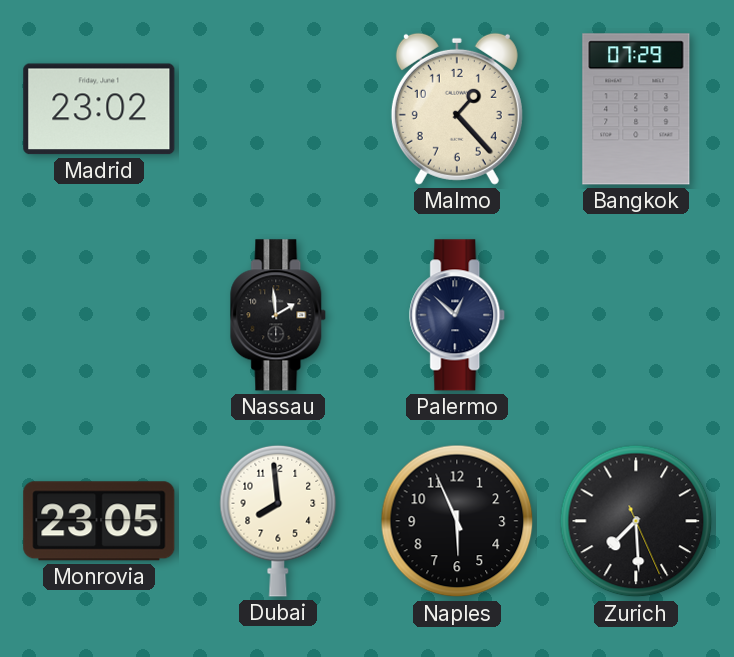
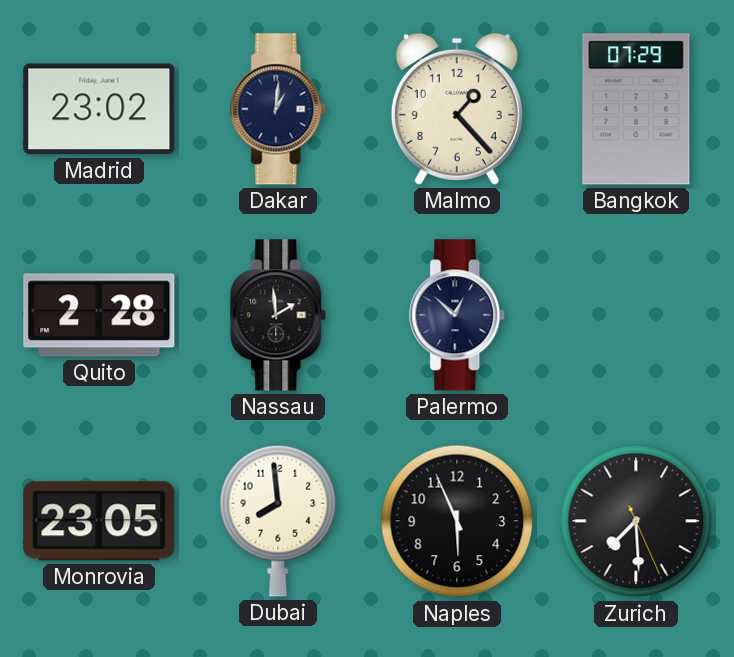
Dakar: none -> 1:01 (279, 109)
Quito: none -> 2:28 (99, 315)
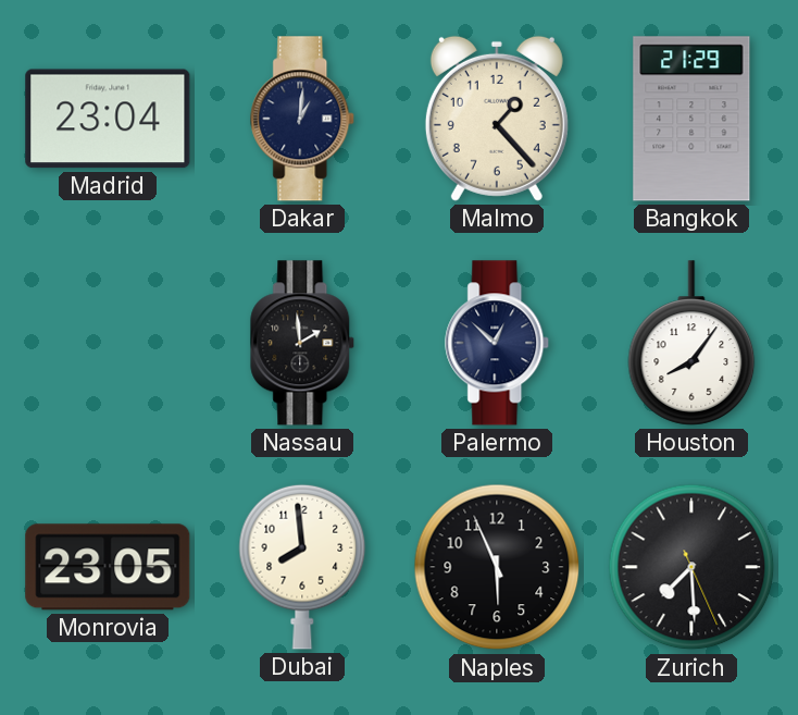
Madrid: 23:02 -> 23:04 (108, 119)
Bangkok: 07:29 -> 21:29 (691, 119)
Quito: 2:28 -> none (99, 315)
Houston: none -> 8:06 (691, 343)
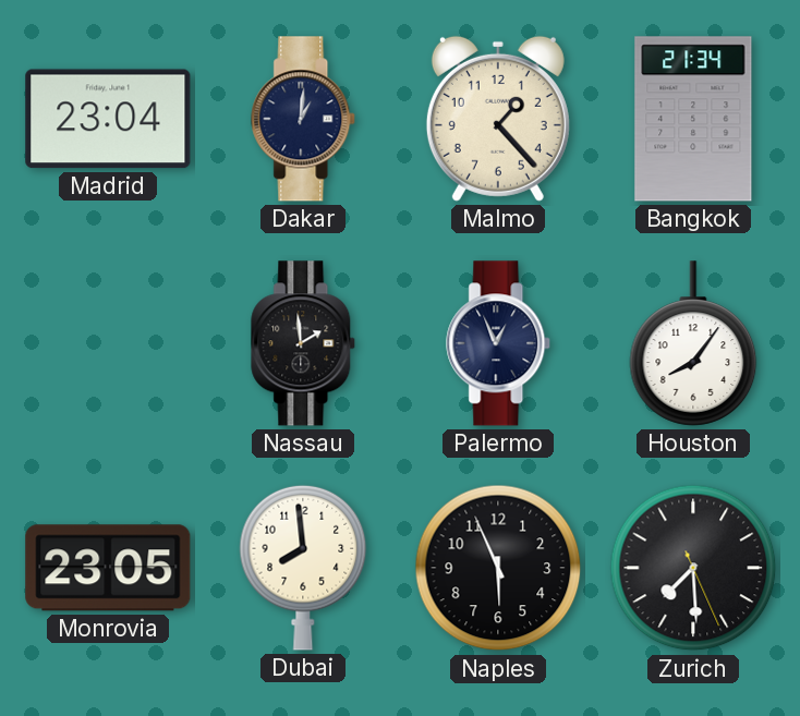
Bangkok: 21:29 -> 21:34 (693, 119)
Palermo: 12:52 -> 12:56 (499, 343)
